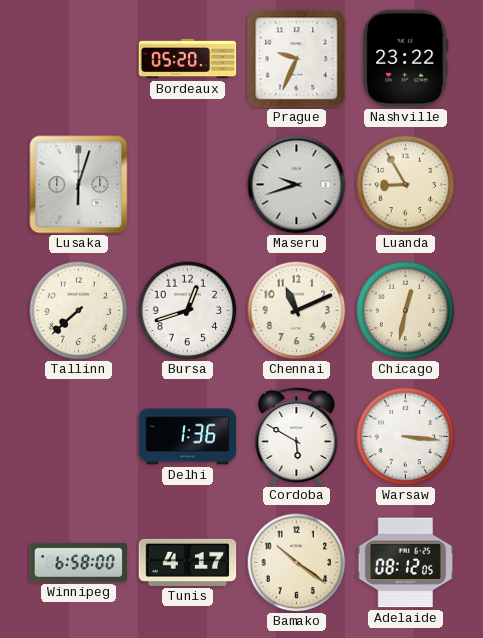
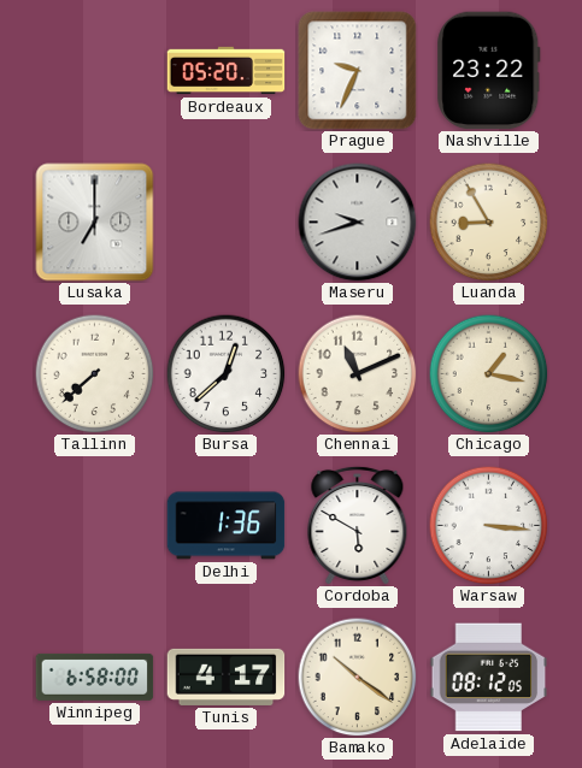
Lusaka: 6:03 -> 7:00 (95, 223)
Bursa: 12:42 -> 12:38 (227, 374)
Chicago: 12:32 -> 1:17 (489, 374)
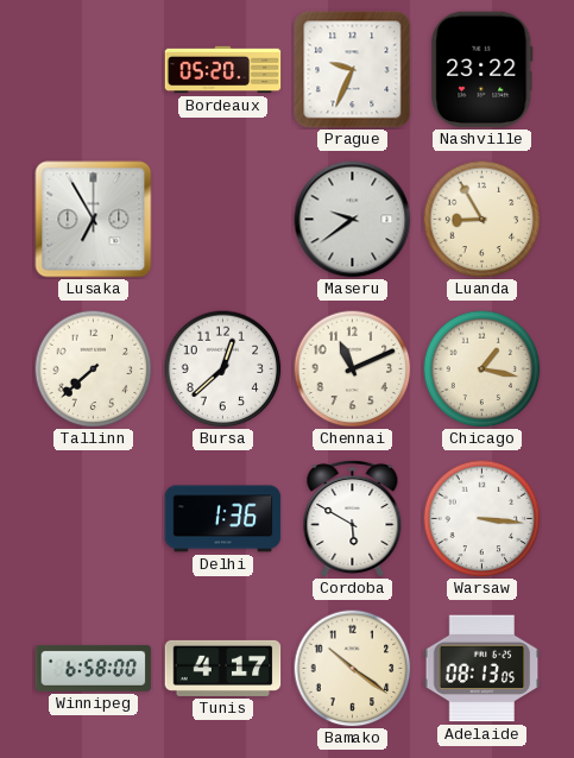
Lusaka: 7:00 -> 6:55 (94, 220)
Maseru: 9:42 -> 9:39 (353, 220)
Adelaide: 08:12 -> 08:13 (482, 669)
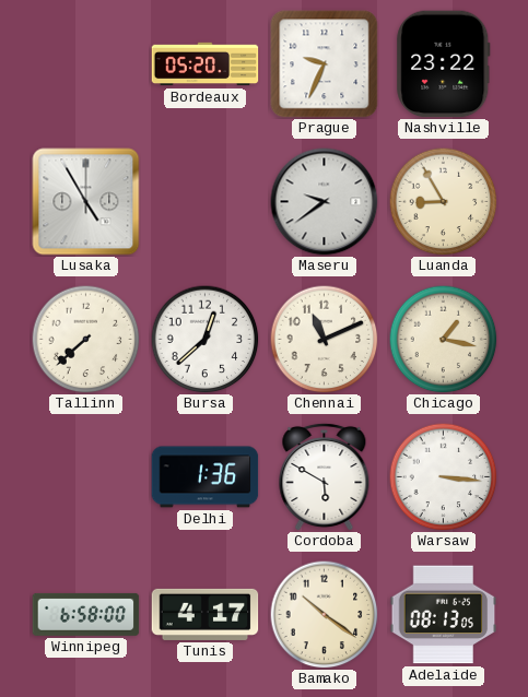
Lusaka: 6:55 -> 4:55 (86, 202)
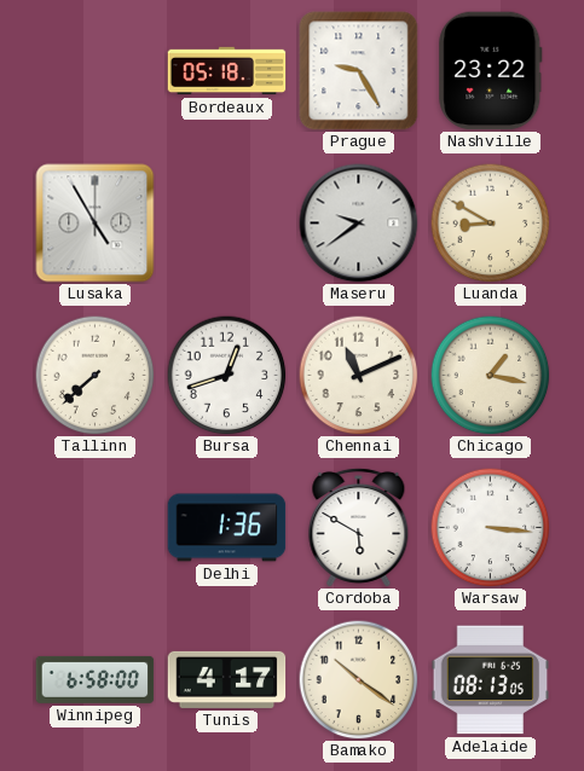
Bordeaux: 05:20 -> 05:18 (227, 71)
Prague: 9:34 -> 9:25 (359, 71)
Luanda: 8:55 -> 8:50 (491, 224)
Bursa: 12:38 -> 12:42 (227, 376)
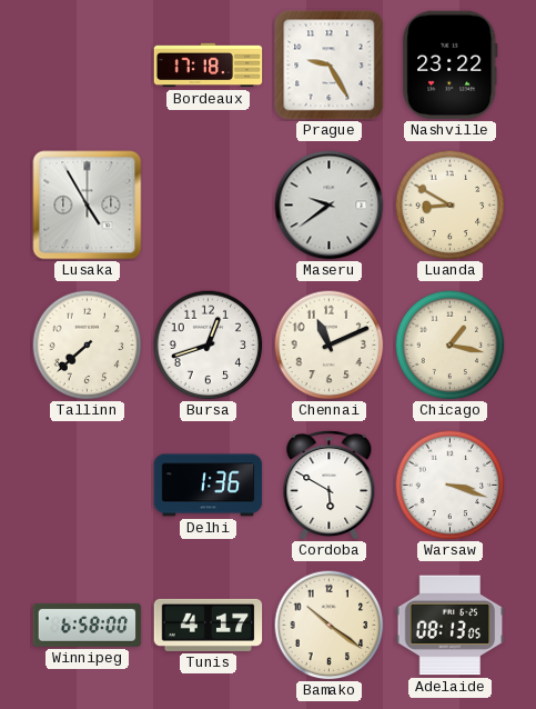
Bordeaux: 05:18 -> 17:18 (209, 66)
Warsaw: 3:16 -> 3:18 (451, 486)
